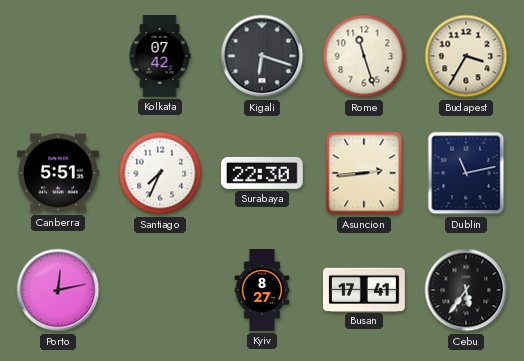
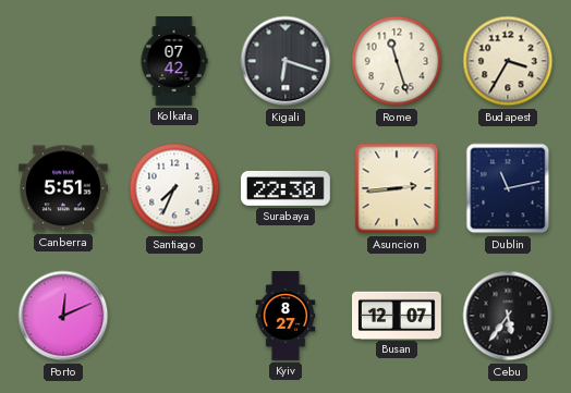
Porto: 12:13 -> 12:11 (63, 316)
Busan: 17:41 -> 12:07 (398, 315)
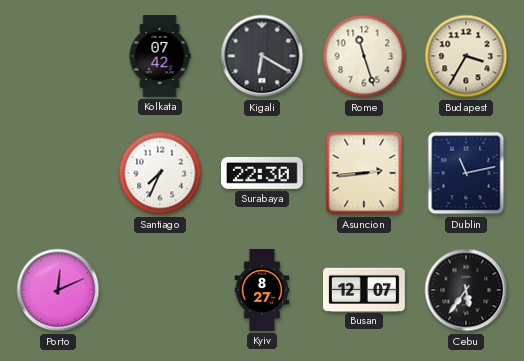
Kigali: 6:18 -> 6:20 (262, 56)
Canberra: 5:51 -> none (64, 188)
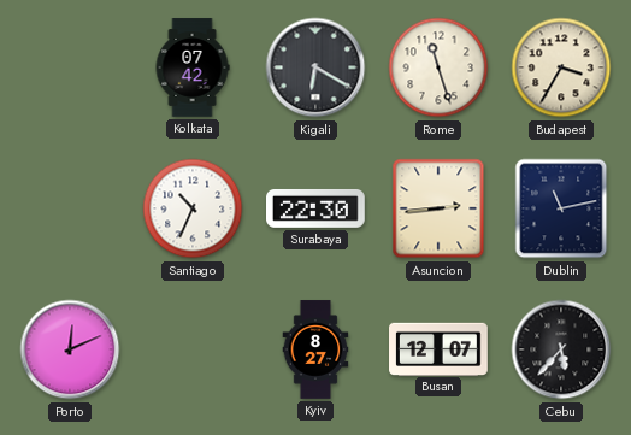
Santiago: 7:34 -> 10:34 (193, 208)
Cebu: 5:36 -> 5:37 (561, 349)
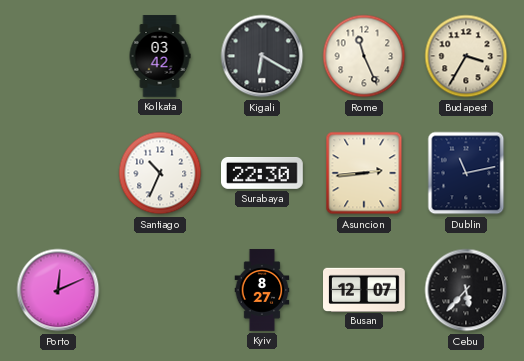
Kolkata: 07:42 -> 03:42 (160, 56)
Rome: 11:27 -> 11:26 (364, 56)
